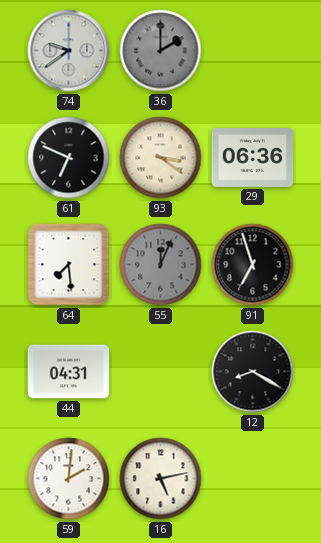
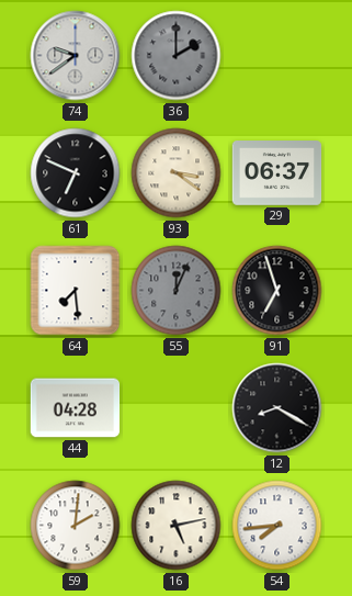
29: 06:36 -> 06:37 (277, 173)
44: 04:31 -> 04:28 (76, 408)
54: none -> 7:44 (277, 526)
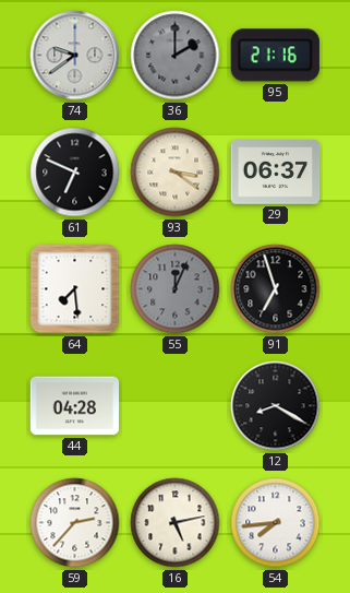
95: none -> 21:16 (275, 56)
59: 2:01 -> 2:37 (75, 523)
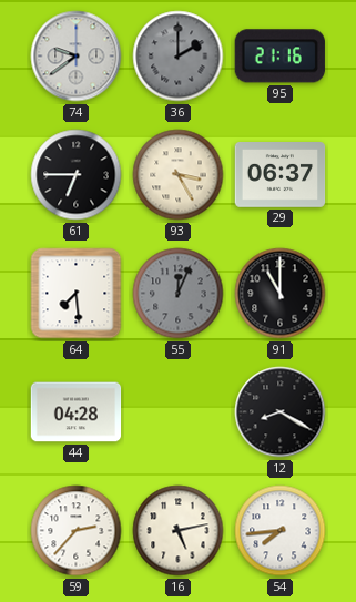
61: 6:49 -> 6:45 (77, 175)
93: 3:21 -> 3:25 (179, 175)
91: 6:57 -> 11:00 (281, 294)
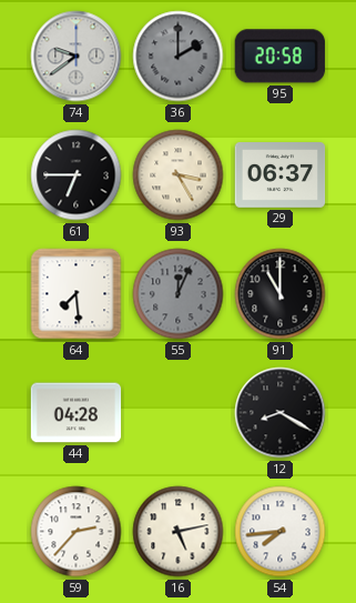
95: 21:16 -> 20:58 (279, 57)
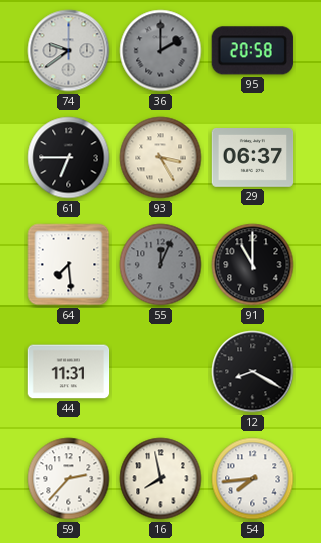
44: 04:28 -> 11:31 (69, 372)
16: 5:13 -> 7:58 (161, 479)
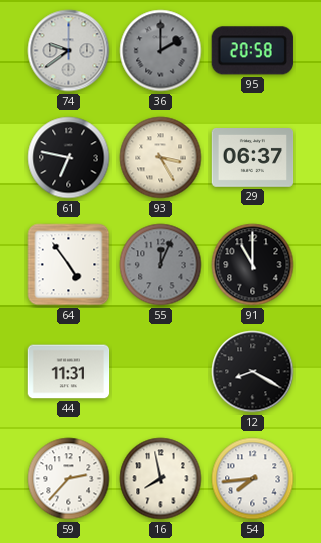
61: 6:45 -> 6:47 (69, 158)
64: 7:29 -> 4:54 (69, 265)
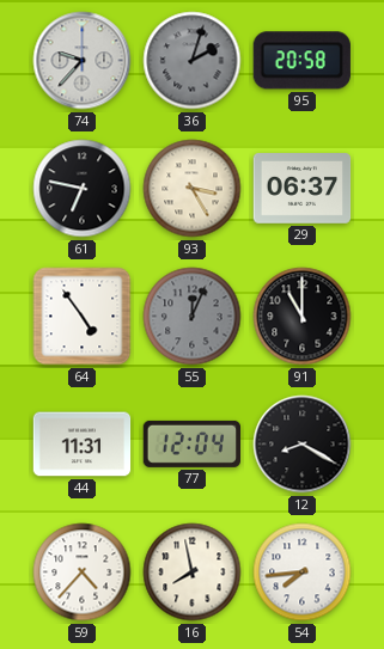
74: 9:39 -> 9:37 (83, 61)
36: 2:00 -> 2:03 (193, 61)
77: none -> 12:04 (191, 443)
59: 2:37 -> 4:37 (83, 573)
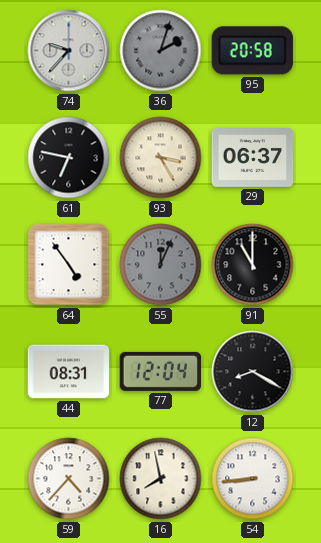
44: 11:31 -> 08:31 (69, 372)
54: 7:44 -> 8:44 (253, 479)
